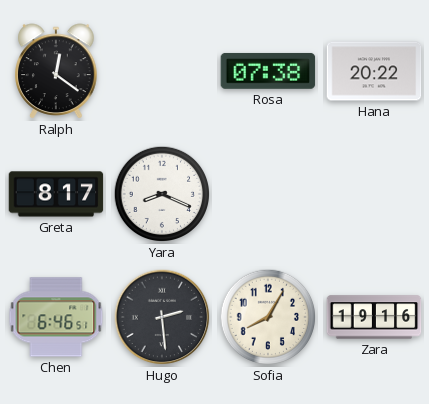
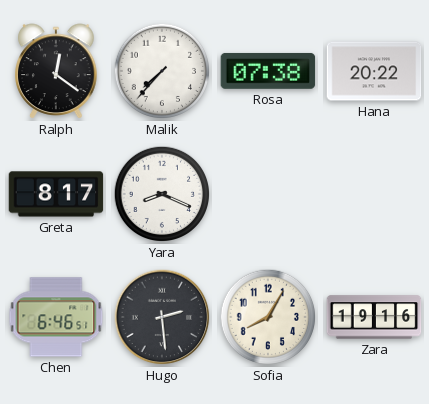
Malik: none -> 7:37 (162, 71)
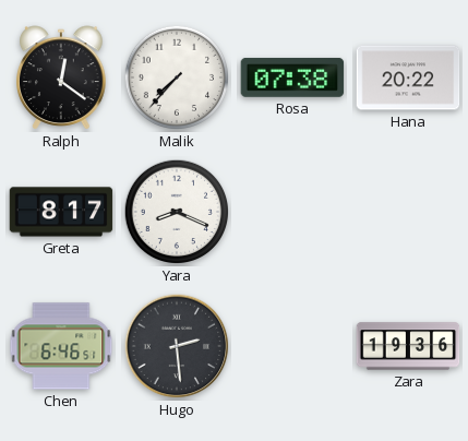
Sofia: 8:05 -> none (268, 317)
Zara: 19:16 -> 19:36 (408, 346)
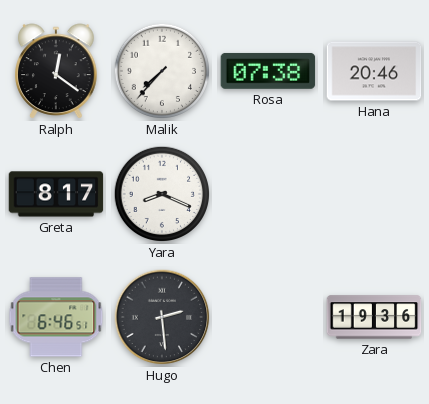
Hana: 20:22 -> 20:46 (374, 71)
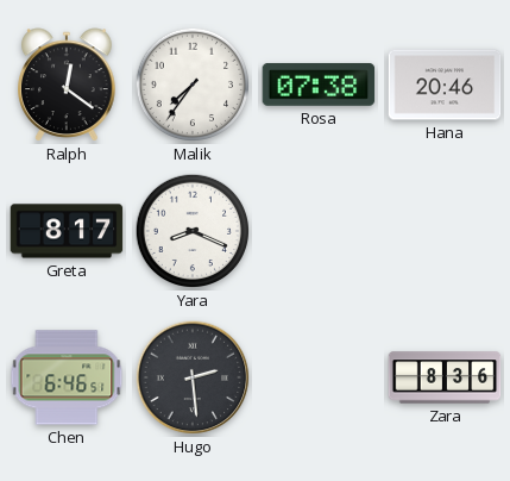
Malik: 7:37 -> 7:36 (193, 85)
Zara: 19:36 -> 8:36 (445, 377)
